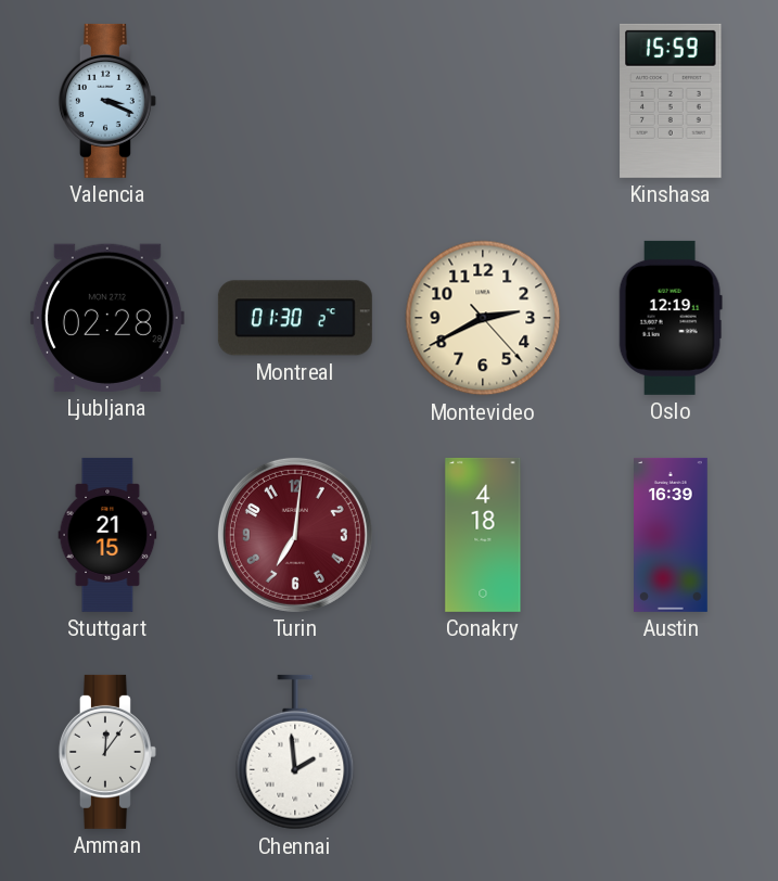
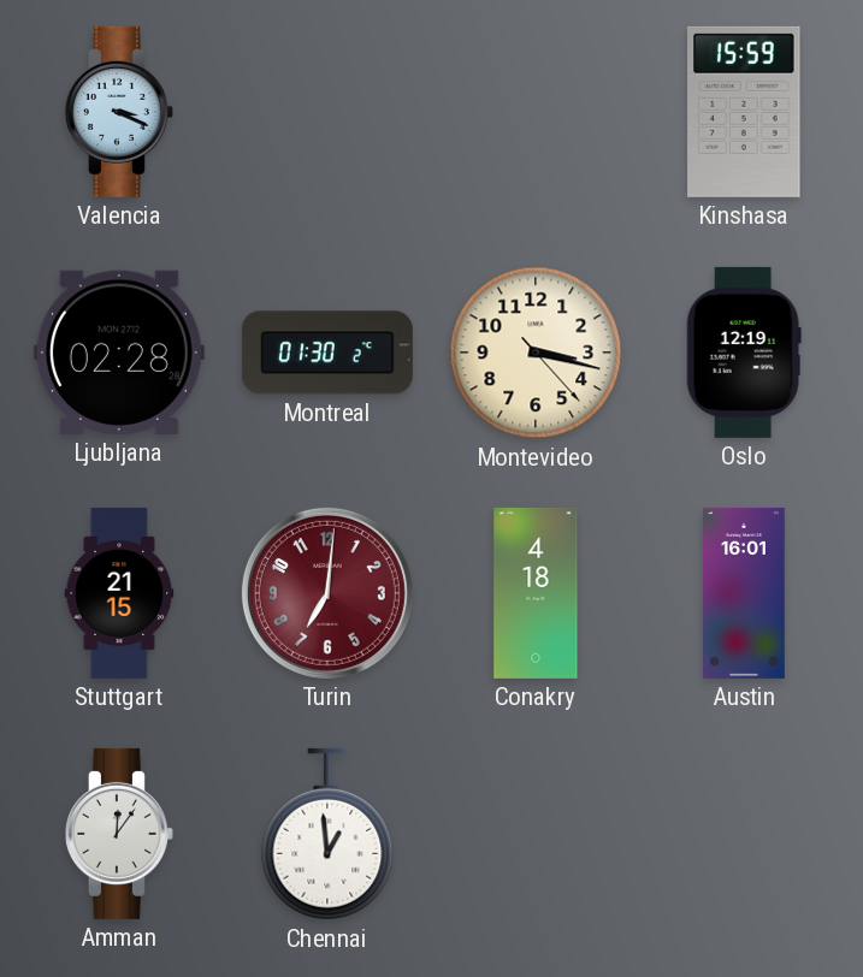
Montevideo: 2:40 -> 3:17 (536, 353)
Austin: 16:39 -> 16:01 (745, 593)
Chennai: 1:59 -> 12:59 (327, 834)
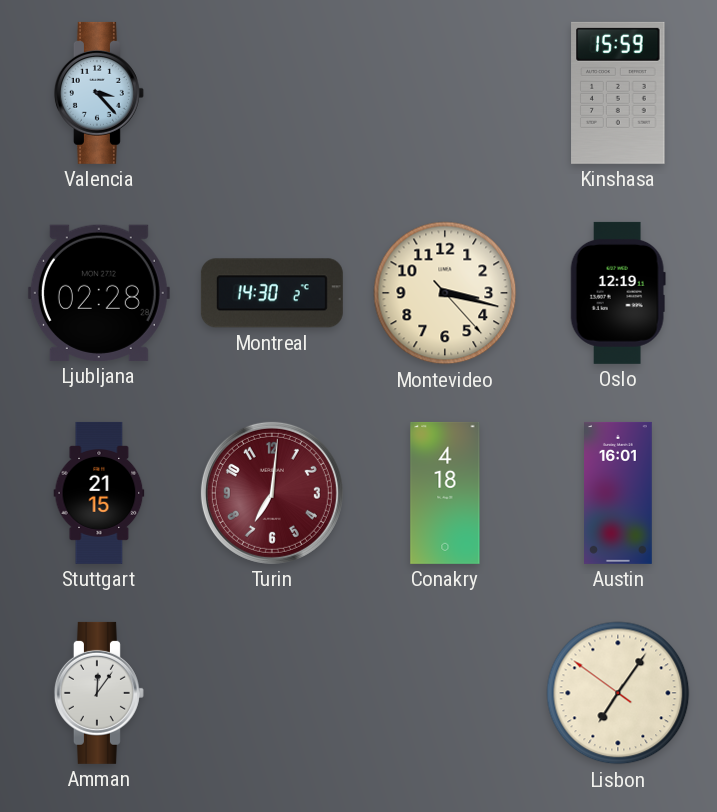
Valencia: 3:19 -> 3:23 (99, 93)
Montreal: 01:30 -> 14:30 (272, 293)
Chennai: 12:59 -> none (327, 834)
Lisbon: none -> 7:05 (618, 693)
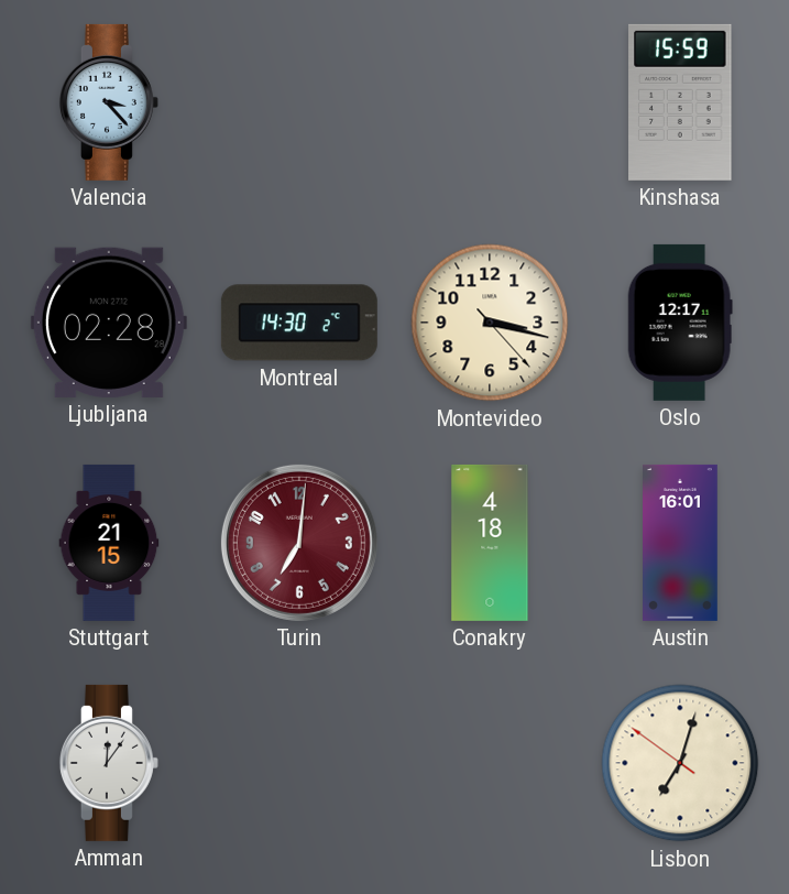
Oslo: 12:19 -> 12:17 (680, 323)
Lisbon: 7:05 -> 7:02 (680, 763)
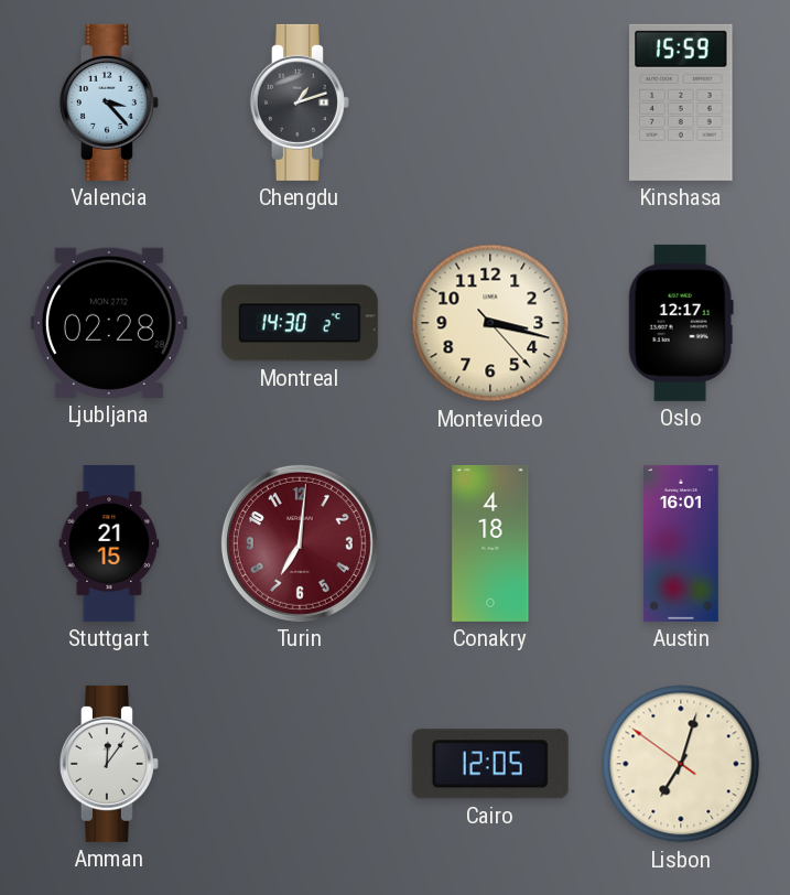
Chengdu: none -> 1:12 (300, 103)
Cairo: none -> 12:05 (490, 764)
